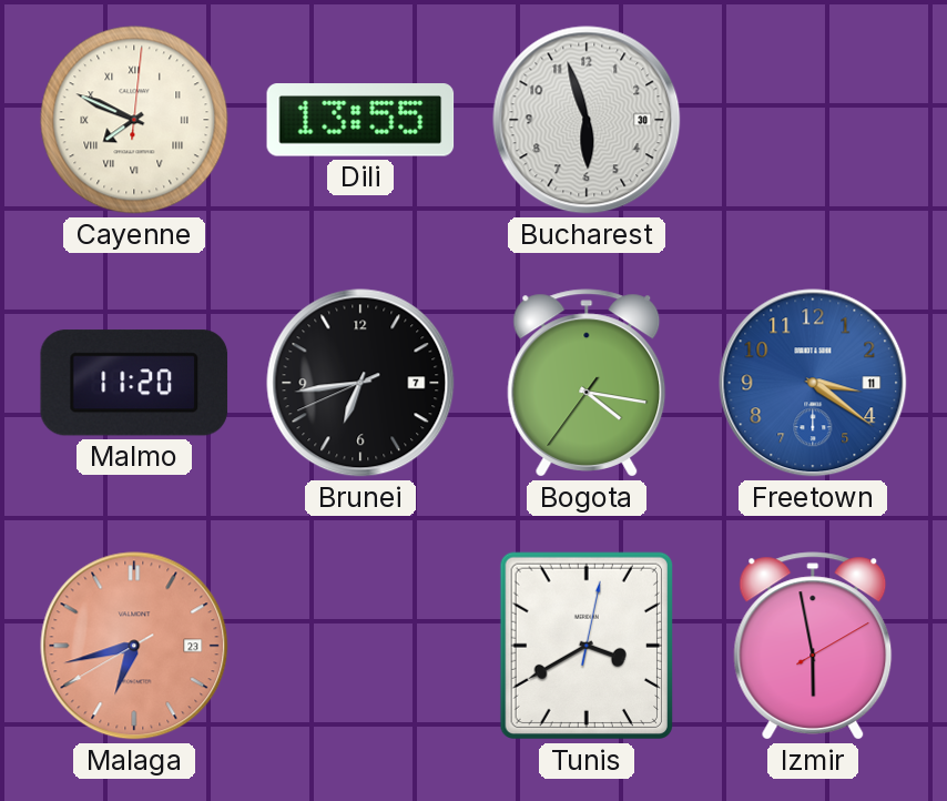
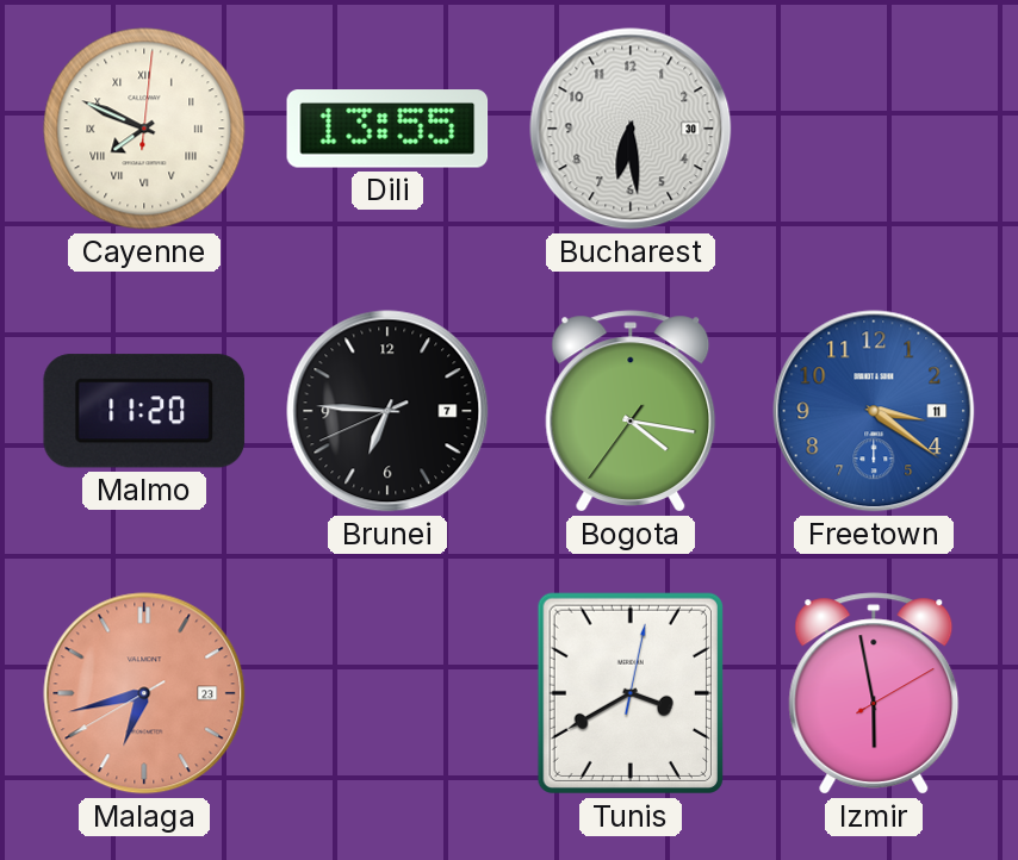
Bucharest: 5:57 -> 6:29 (631, 129)
Brunei: 6:43 -> 6:45 (387, 411)
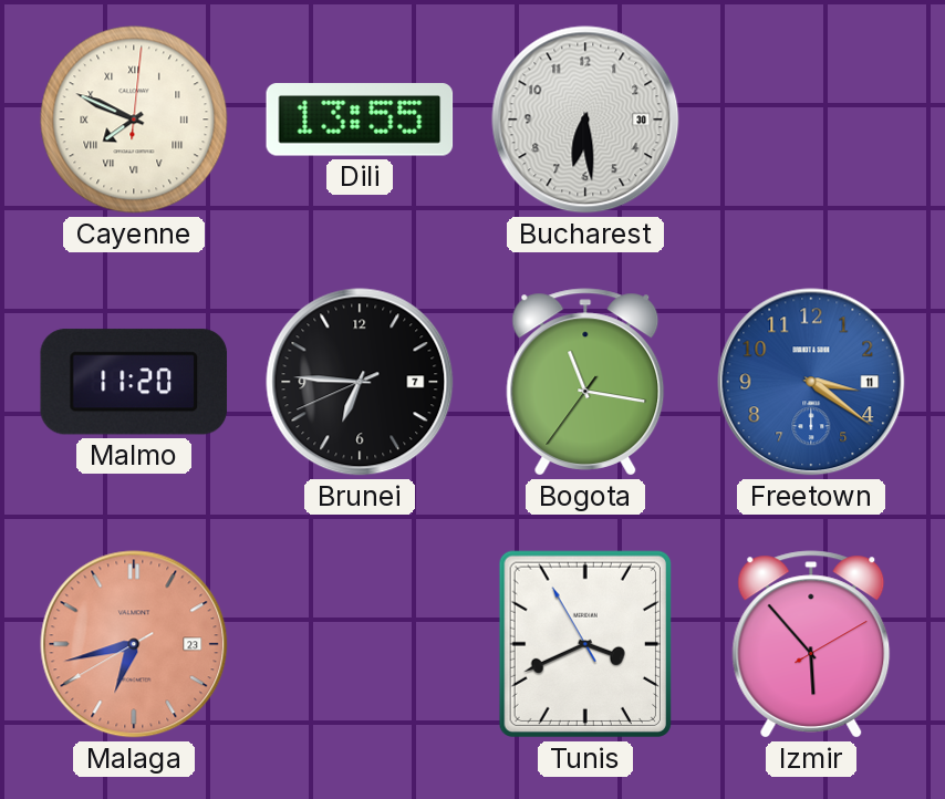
Bogota: 4:16 -> 11:16 (585, 382)
Tunis: 3:40:02 -> 3:40:55 (585, 644)
Izmir: 5:58 -> 5:53 (811, 644)
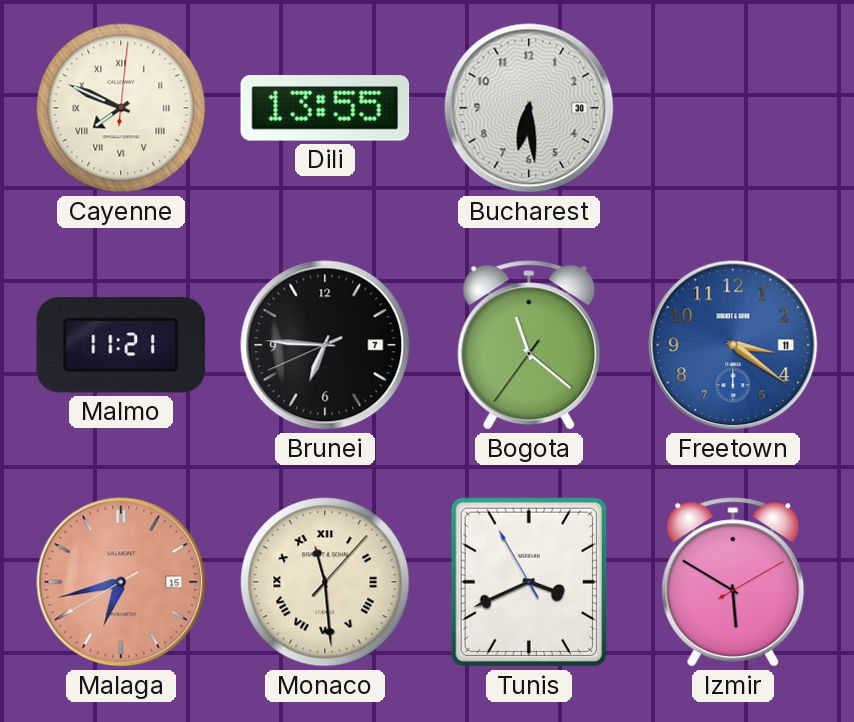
Malmo: 11:20 -> 11:21 (121, 345)
Bogota: 11:16 -> 11:21 (529, 345)
Malaga date: 23 -> 15 (121, 582)
Monaco: none -> 11:29 (325, 582)
Izmir: 5:53 -> 5:50 (733, 582)
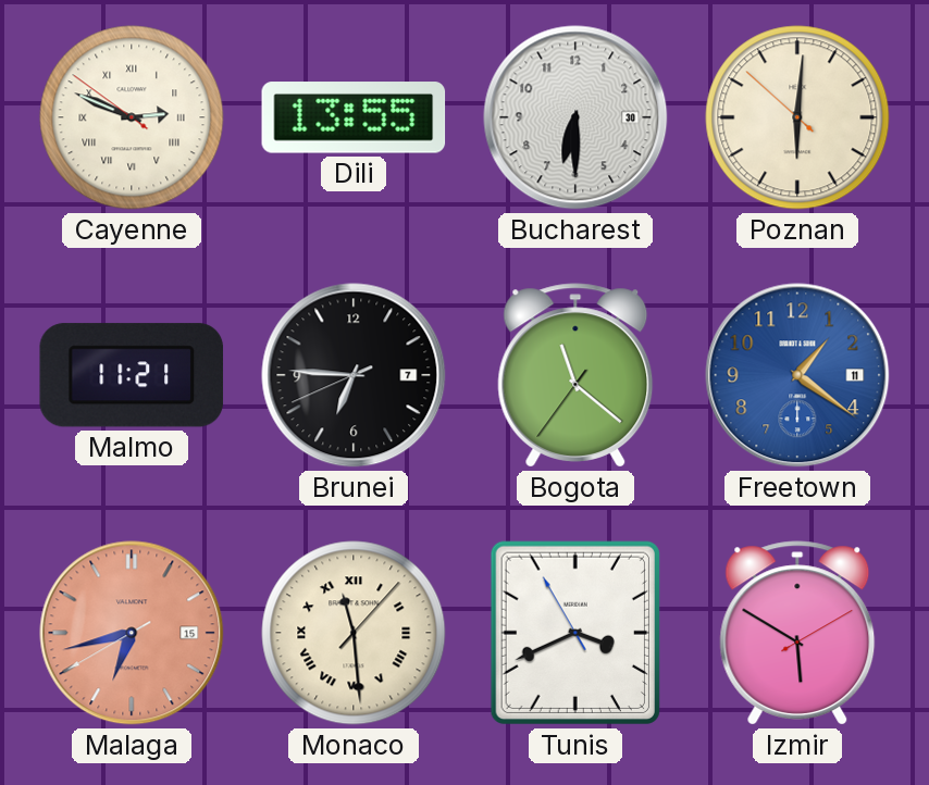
Cayenne: 7:49 -> 2:48 (132, 117)
Bucharest: 6:29 -> 6:30 (575, 117)
Poznan: none -> 6:00 (797, 117)
Freetown: 3:21 -> 1:21 (797, 375)
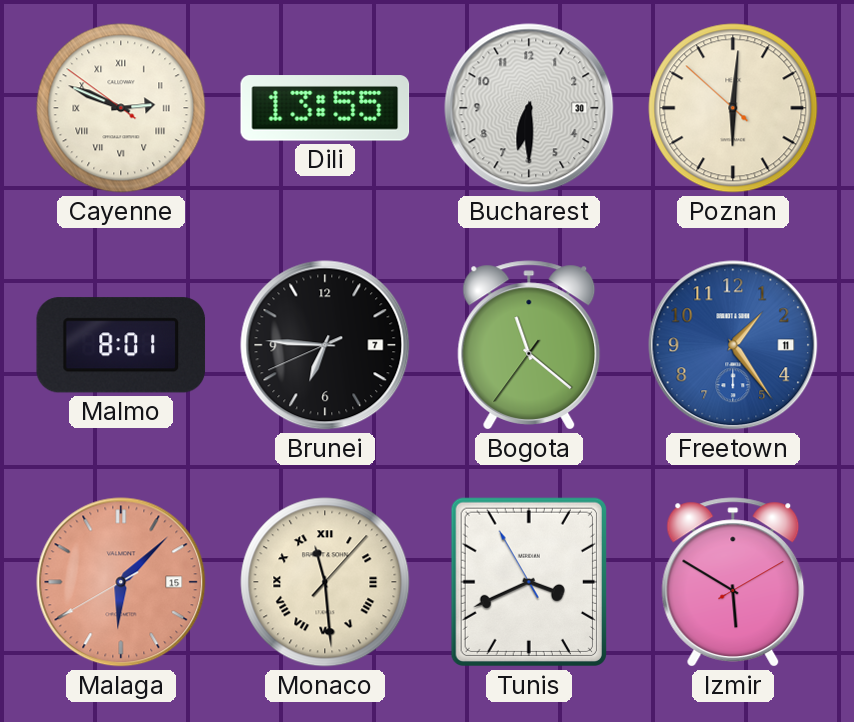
Malmo: 11:21 -> 8:01 (121, 345)
Freetown: 1:21 -> 1:24 (733, 345)
Malaga: 6:42 -> 6:07 (121, 582)
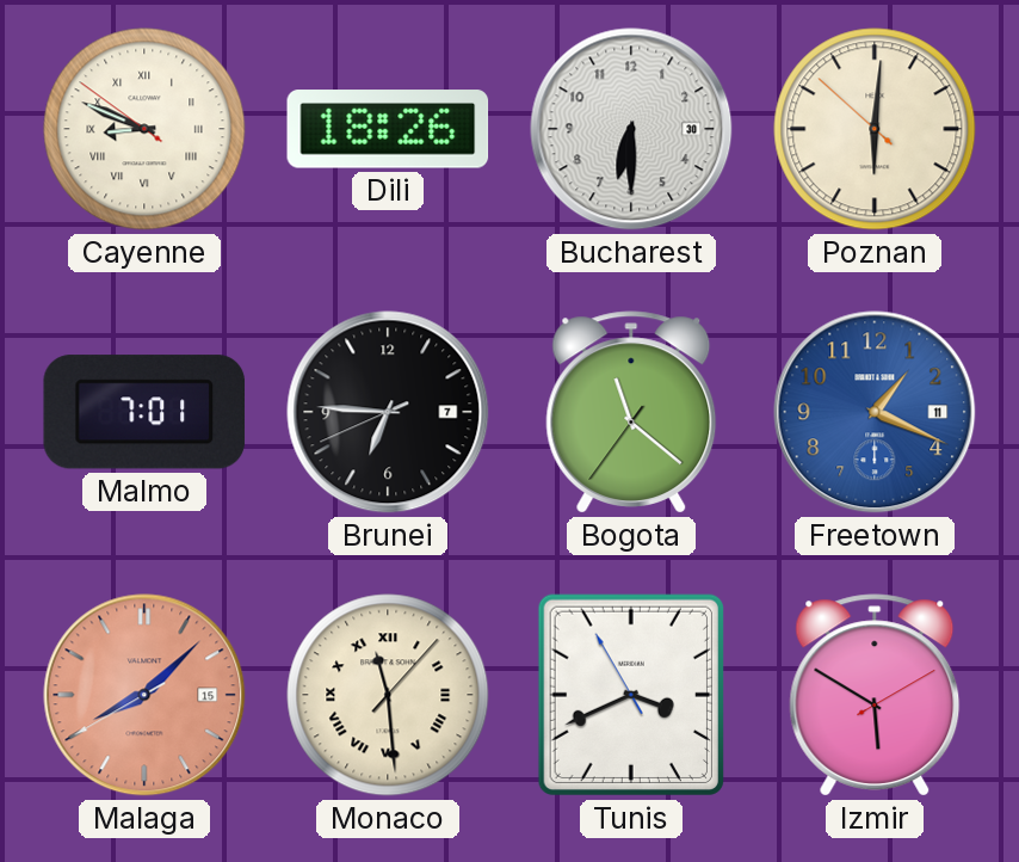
Cayenne: 2:48 -> 8:48 (144, 129)
Dili: 13:55 -> 18:26 (388, 129)
Malmo: 8:01 -> 7:01 (144, 412)
Freetown: 1:24 -> 1:19 (875, 412)
Malaga: 6:07 -> 8:07 (144, 695)
